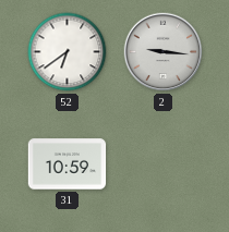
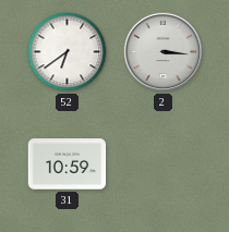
2: 9:16 -> 3:16 (164, 52)
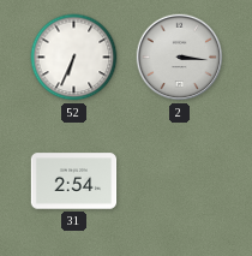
52: 6:39 -> 6:34 (74, 58)
31: 10:59 -> 2:54 (74, 181)
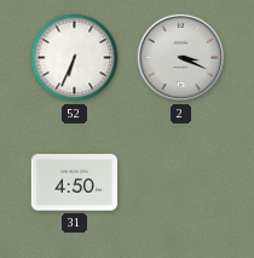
2: 3:16 -> 3:19 (181, 58)
31: 2:54 -> 4:50 (75, 183)
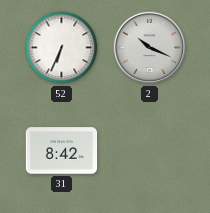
2: 3:19 -> 10:19 (150, 48)
31: 4:50 -> 8:42 (62, 151)
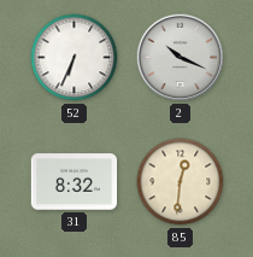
31: 8:42 -> 8:32 (75, 182)
85: none -> 12:31 (181, 182)
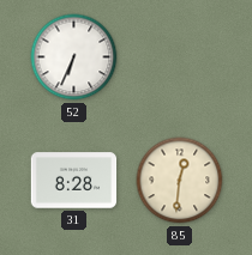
2: 10:19 -> none (181, 58)
31: 8:32 -> 8:28 (74, 181)
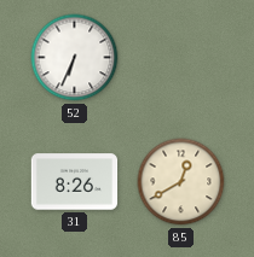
31: 8:28 -> 8:26 (75, 182)
85: 12:31 -> 12:40 (181, 182)
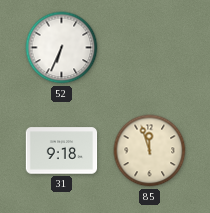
31: 8:26 -> 9:18 (62, 151)
85: 12:40 -> 11:57 (150, 151)
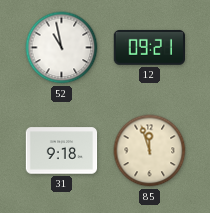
52: 6:34 -> 10:58 (62, 48)
12: none -> 09:21 (149, 47)
